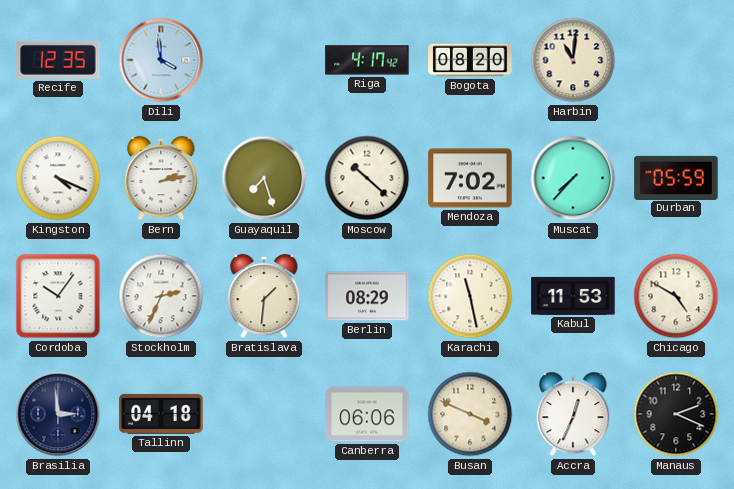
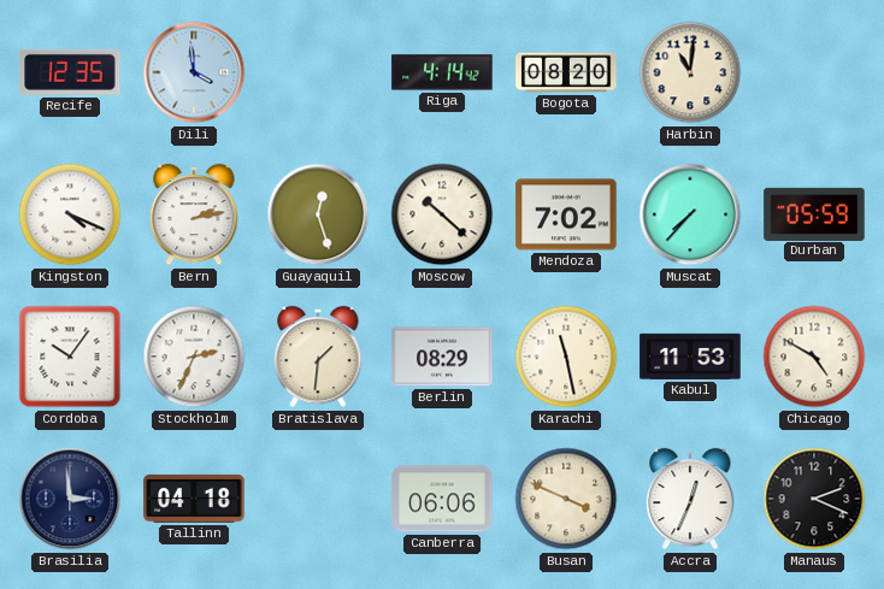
Riga: 4:17 -> 4:14 (442, 72)
Guayaquil: 7:27 -> 12:27 (318, 214)
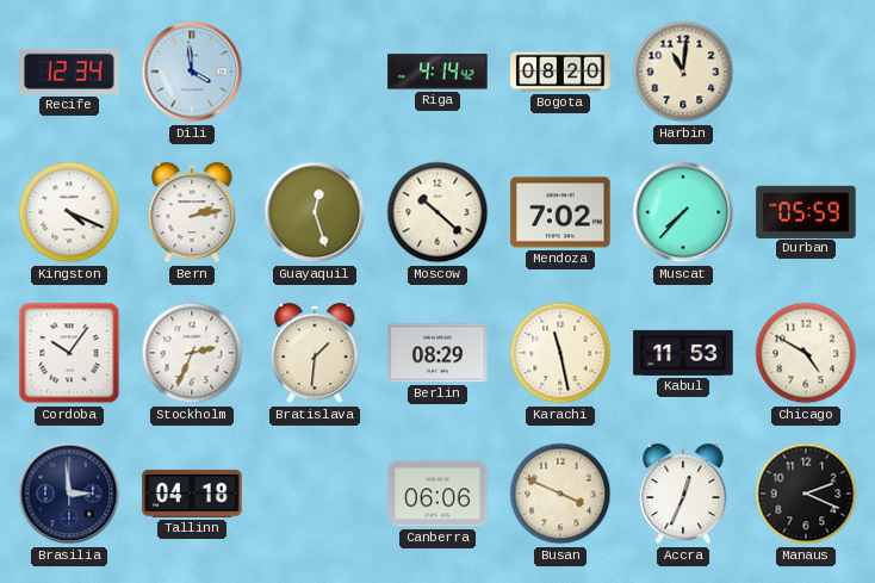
Recife: 12:35 -> 12:34 (69, 72)
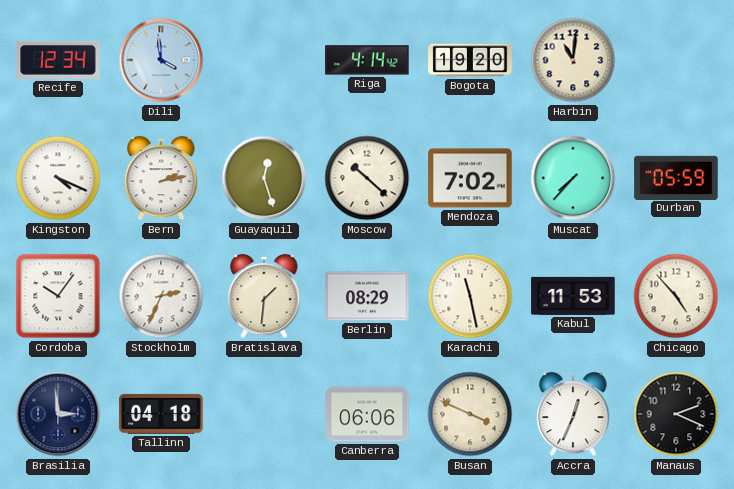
Bogota: 08:20 -> 19:20 (470, 60)
Chicago: 4:50 -> 4:53 (676, 296)
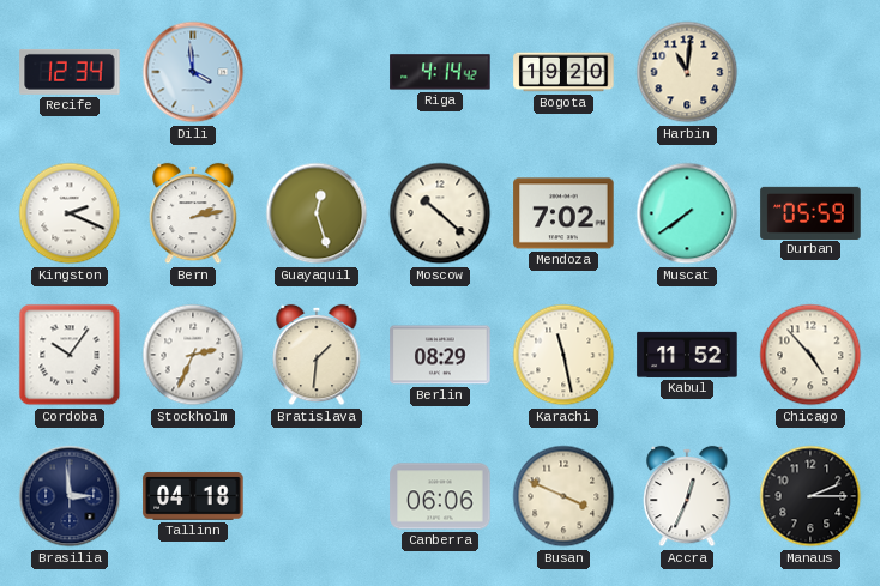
Kingston: 4:19 -> 2:19 (70, 213)
Muscat: 7:37 -> 7:39 (687, 213)
Kabul: 11:53 -> 11:52 (687, 355)
Manaus: 2:19 -> 2:15 (810, 496)
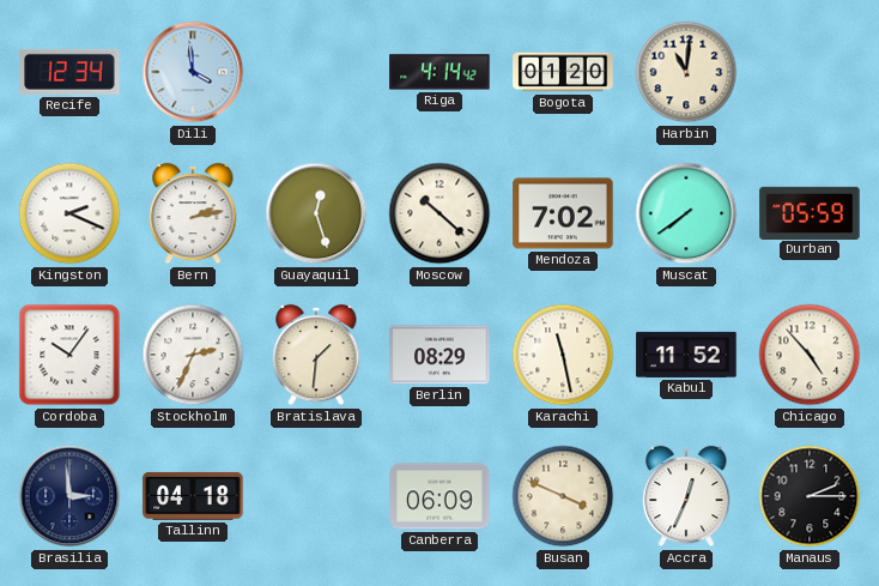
Bogota: 19:20 -> 01:20 (563, 72)
Canberra: 06:06 -> 06:09 (440, 496)
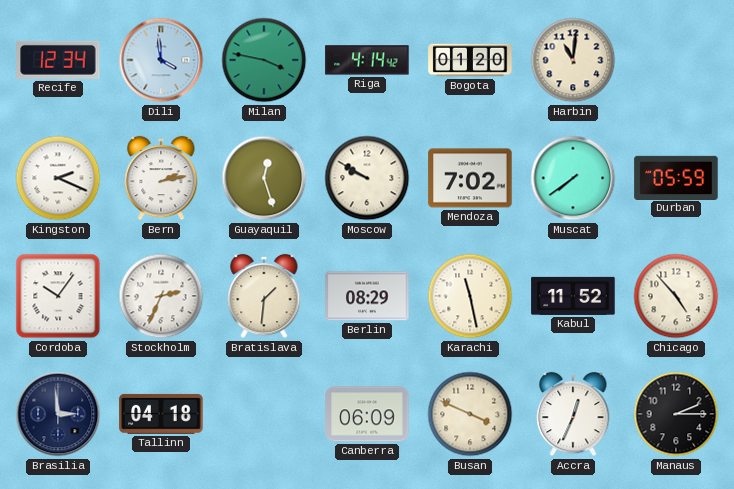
Milan: none -> 3:47 (264, 60)
Moscow: 10:22 -> 9:50 (367, 178)
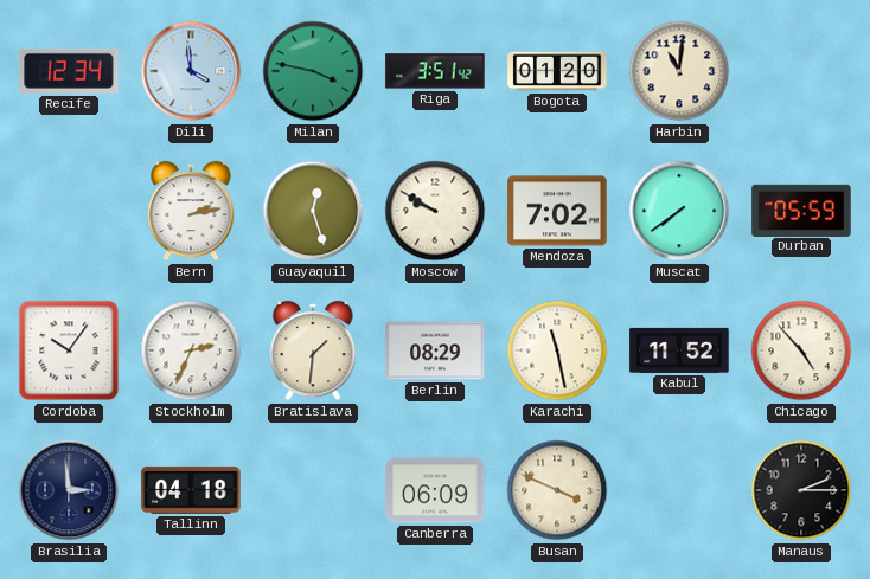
Riga: 4:14 -> 3:51 (435, 71)
Kingston: 2:19 -> none (58, 178)
Accra: 12:34 -> none (573, 414)
